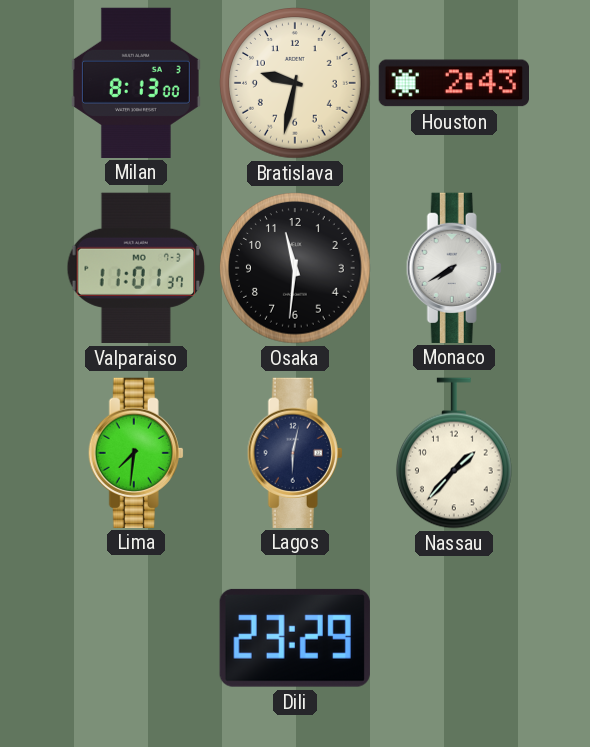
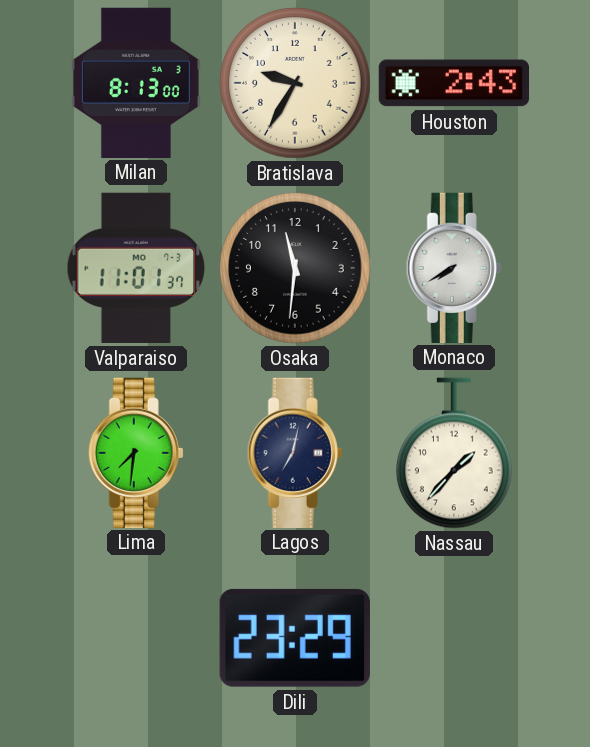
Bratislava: 9:32 -> 9:35 (295, 83)
Lagos: 6:02 -> 7:02 (295, 452)
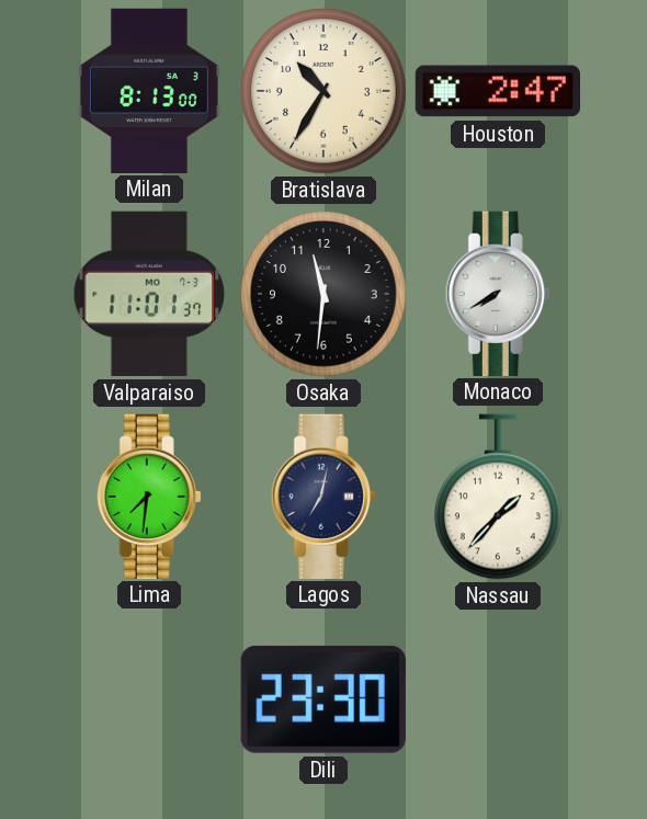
Bratislava: 9:35 -> 10:35 (323, 91)
Houston: 2:43 -> 2:47 (497, 91)
Dili: 23:29 -> 23:30 (323, 699)
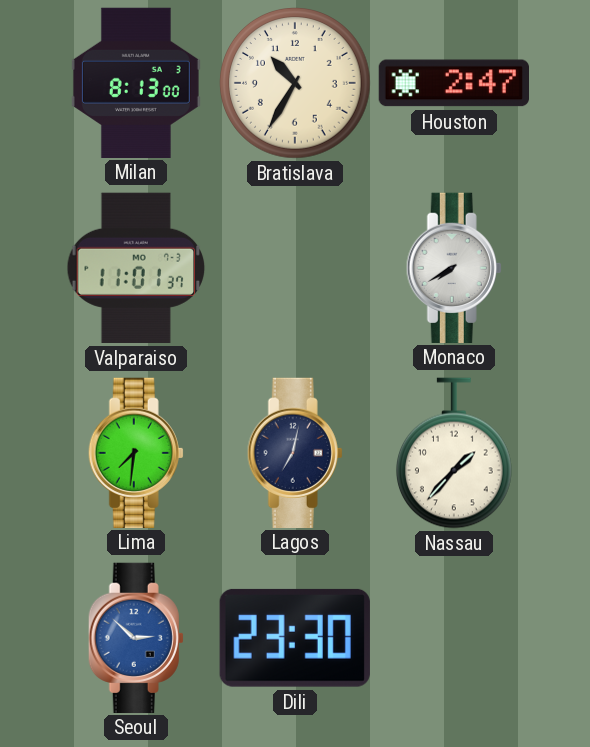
Osaka: 11:31 -> none (323, 294)
Seoul: none -> 2:52 (136, 637)
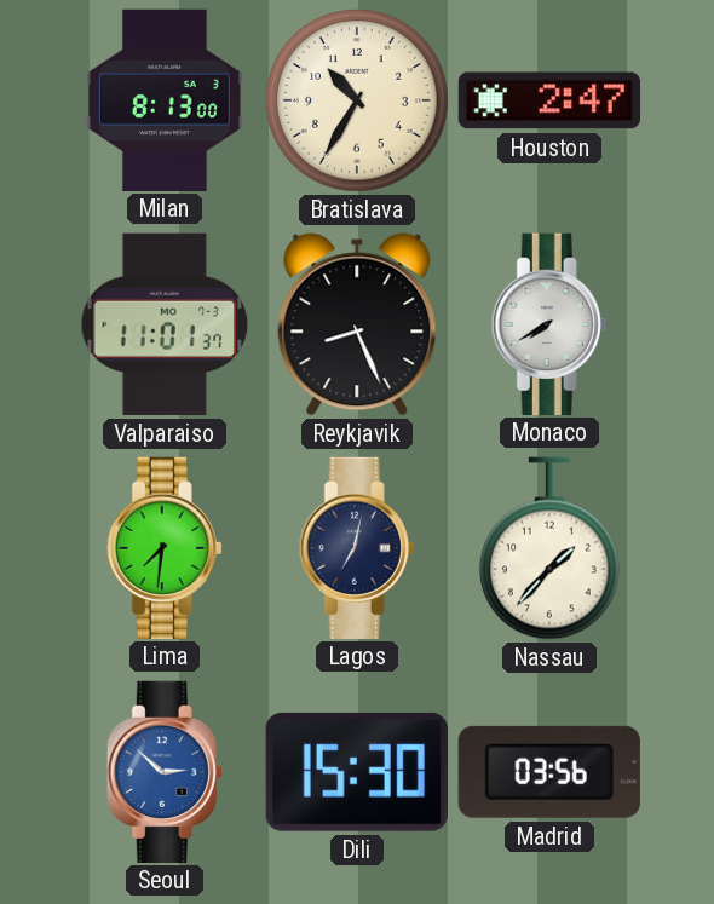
Reykjavik: none -> 8:26 (357, 324)
Dili: 23:30 -> 15:30 (357, 772)
Madrid: none -> 03:56 (549, 772)
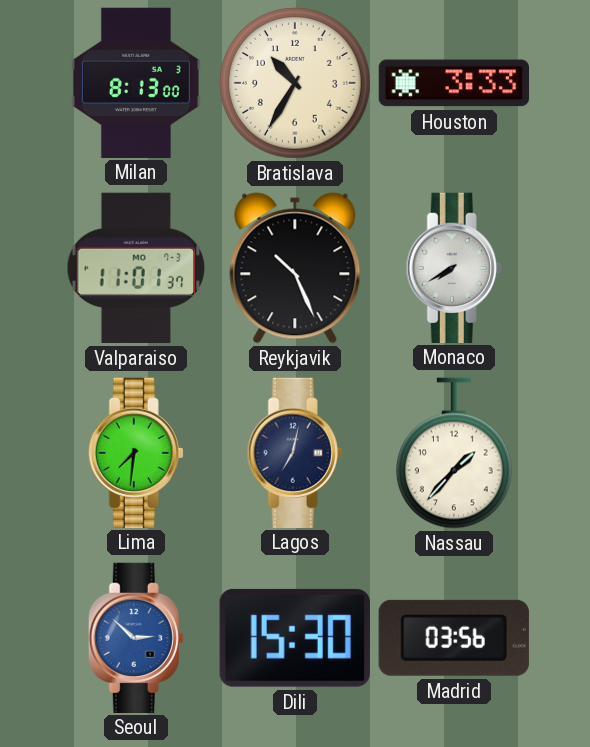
Houston: 2:47 -> 3:33 (453, 83)
Reykjavik: 8:26 -> 10:26 (295, 268)
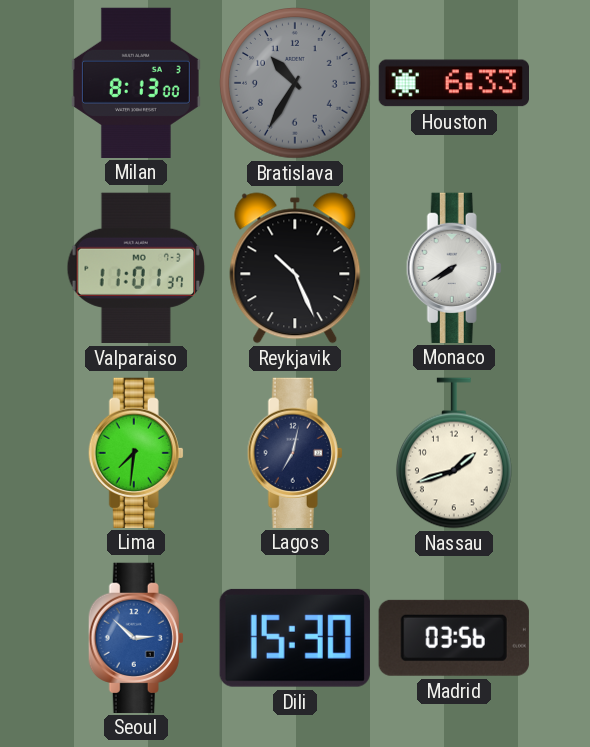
Bratislava dial: cream -> grey (295, 83)
Houston: 3:33 -> 6:33 (453, 83)
Nassau: 1:37 -> 1:42 (454, 453)
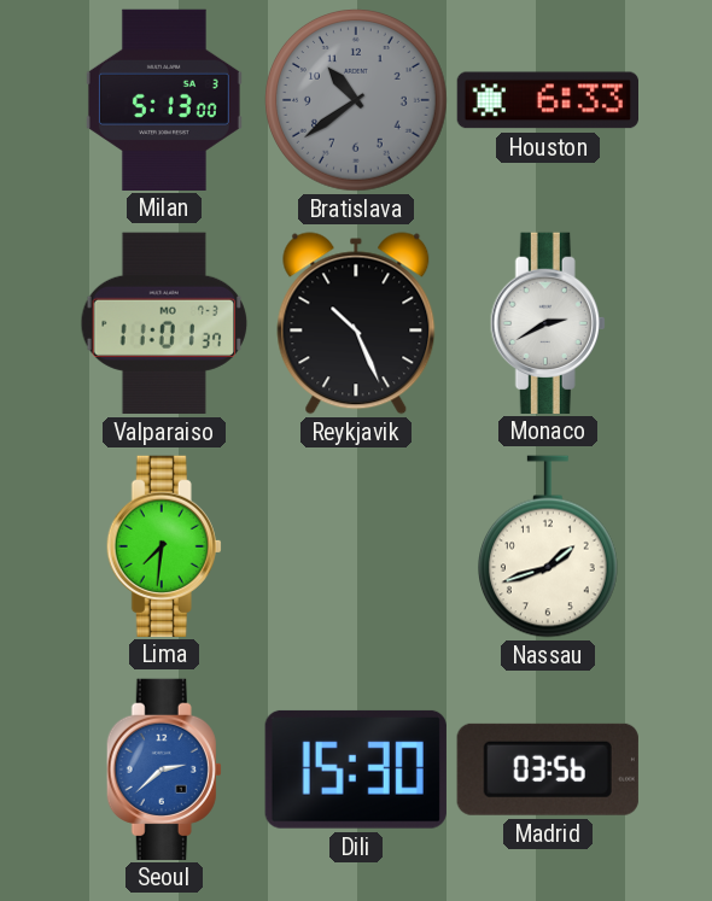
Milan: 8:13 -> 5:13 (164, 99)
Bratislava: 10:35 -> 10:39 (356, 100)
Monaco: 7:40 -> 2:40 (548, 322)
Lagos: 7:02 -> none (295, 452)
Seoul: 2:52 -> 2:38 (164, 768)
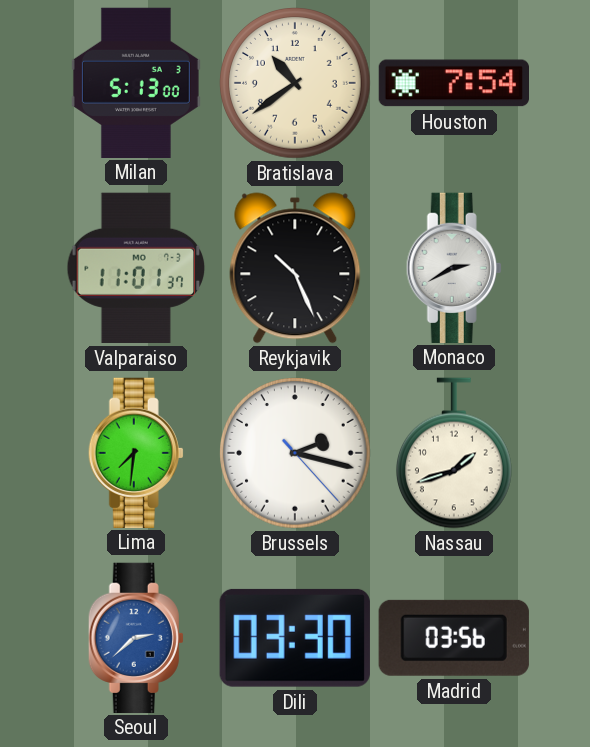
Bratislava dial: grey -> cream (295, 83)
Houston: 6:33 -> 7:54 (453, 83)
Brussels: none -> 2:17 (295, 453)
Dili: 15:30 -> 03:30 (295, 638)
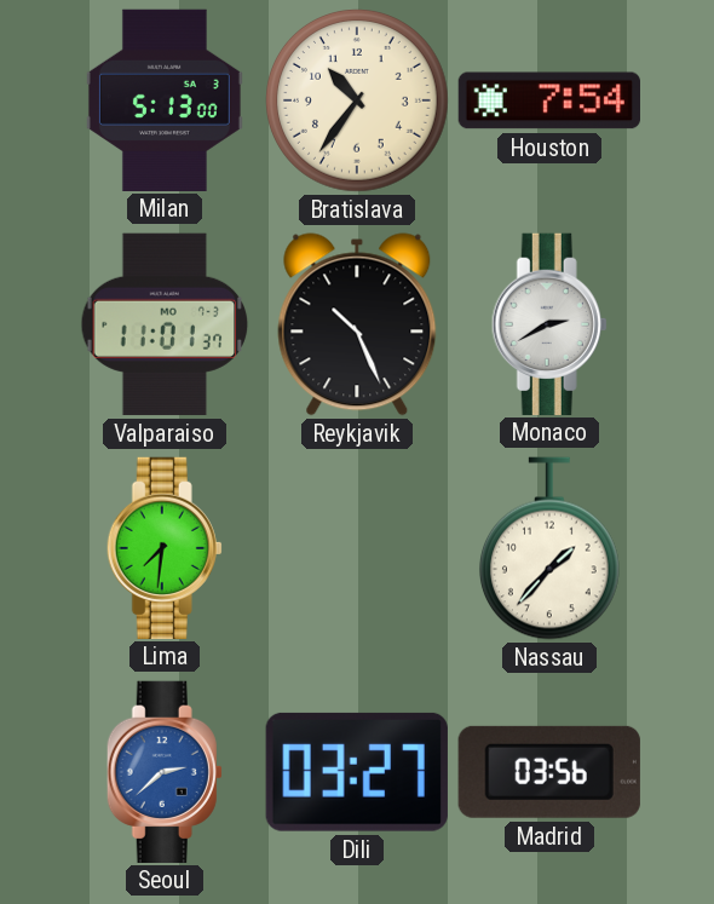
Bratislava: 10:39 -> 10:36 (357, 100)
Brussels: 2:17 -> none (295, 453)
Nassau: 1:42 -> 1:37 (549, 548)
Dili: 03:30 -> 03:27 (357, 772)
